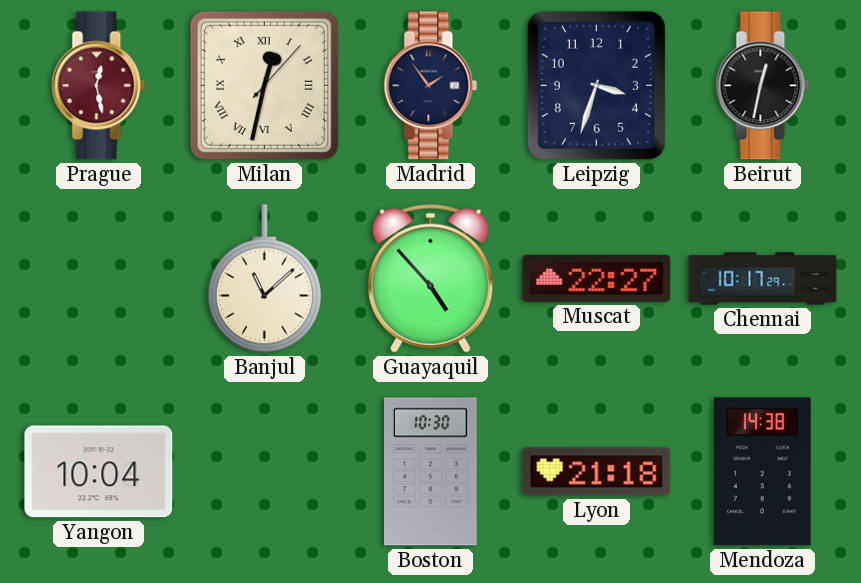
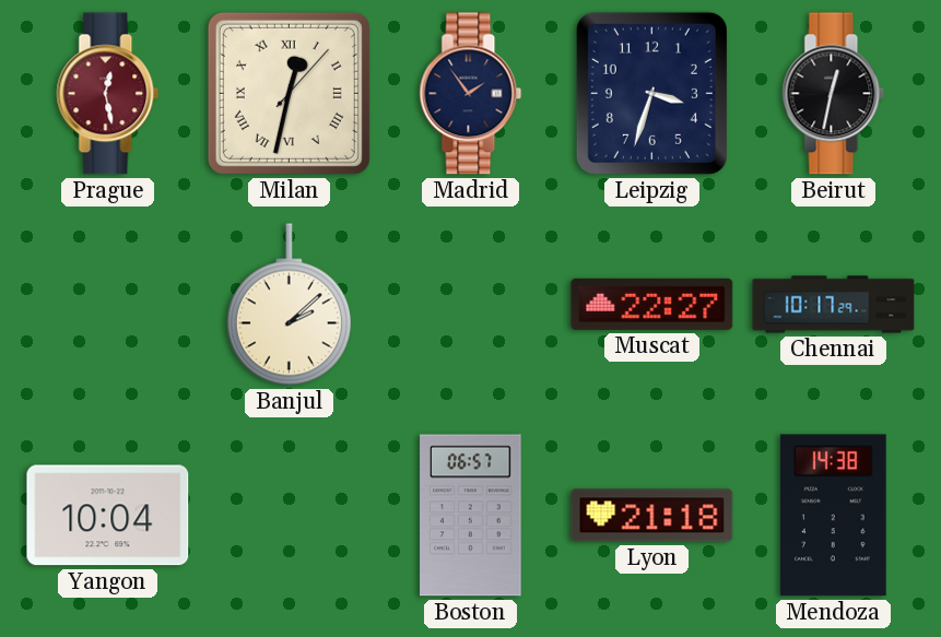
Banjul: 11:08 -> 2:08 (289, 305)
Guayaquil: 4:53 -> none (431, 278)
Boston: 10:30 -> 06:57 (471, 516)
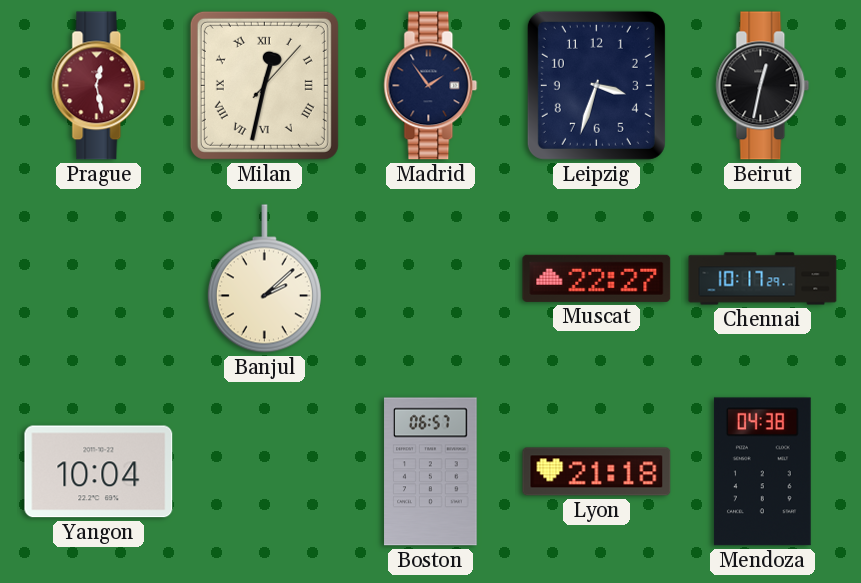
Mendoza: 14:38 -> 04:38 (762, 472)
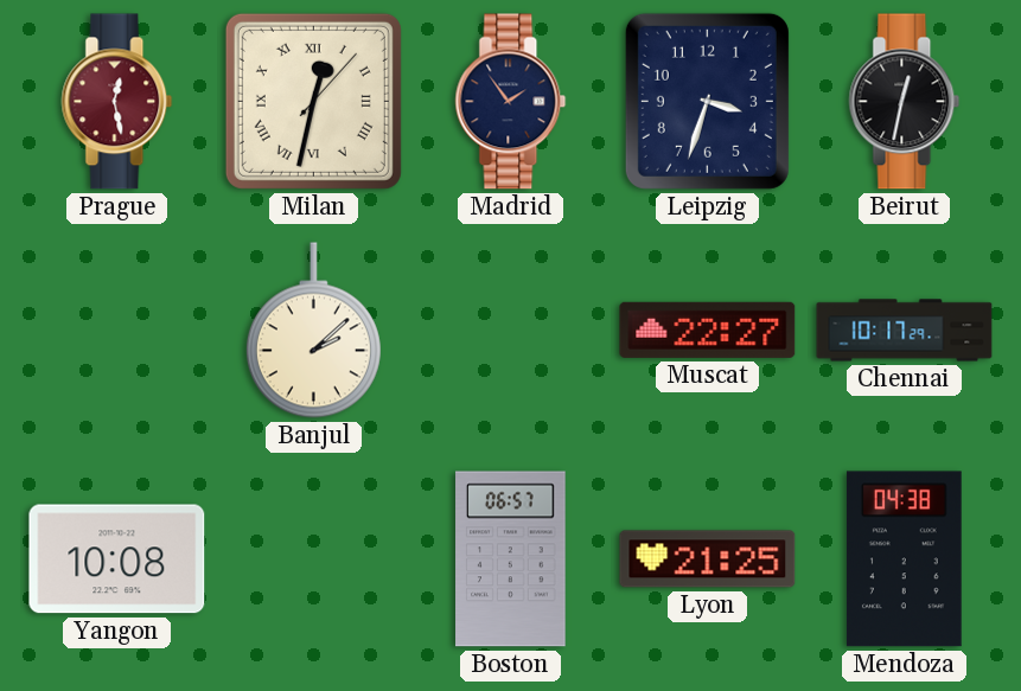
Yangon: 10:04 -> 10:08 (117, 559)
Lyon: 21:18 -> 21:25 (708, 559)
